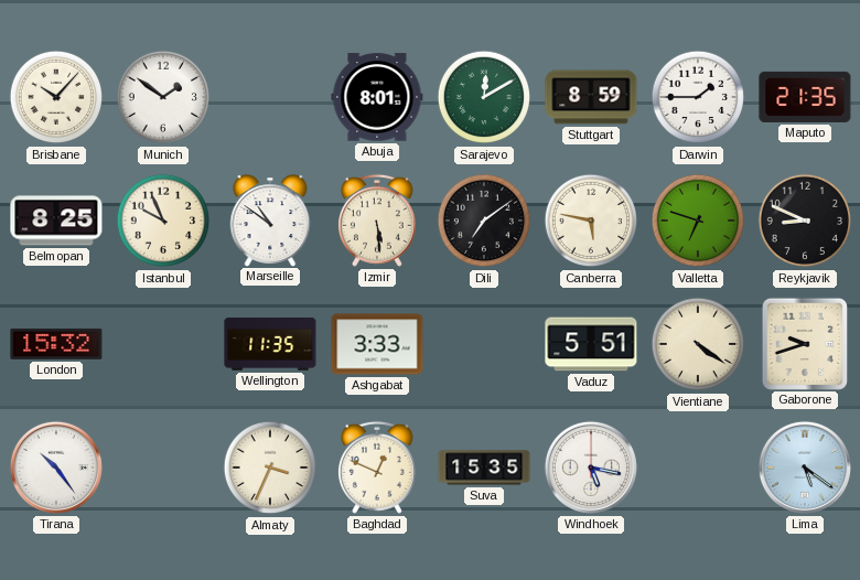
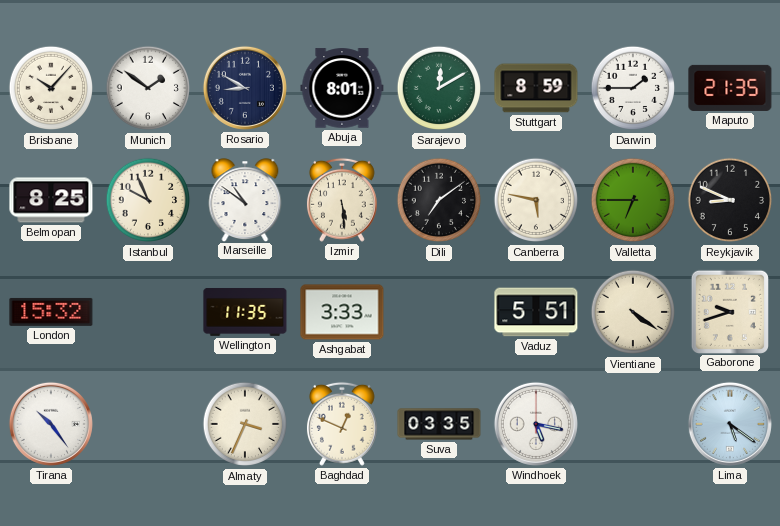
Rosario: none -> 8:50 (245, 88)
Valletta: 6:48 -> 6:45 (633, 200)
Suva: 15:35 -> 03:35 (439, 424)
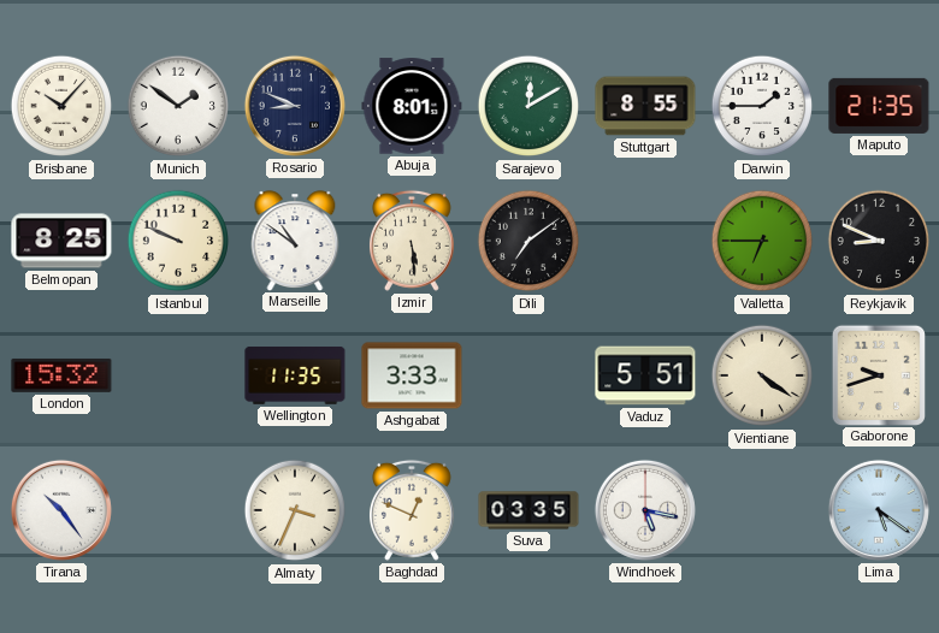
Rosario: 8:50 -> 8:49 (295, 106)
Stuttgart: 8:59 -> 8:55 (645, 106)
Istanbul: 9:56 -> 9:49 (178, 241)
Canberra: 5:47 -> none (536, 200)
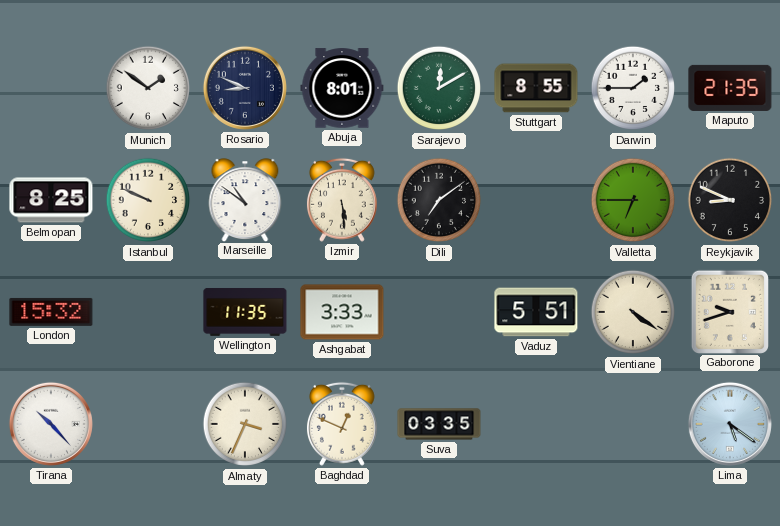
Brisbane: 10:07 -> none (61, 106)
Tirana: 10:24 -> 10:23 (51, 424)
Windhoek: 5:17 -> none (645, 510)
